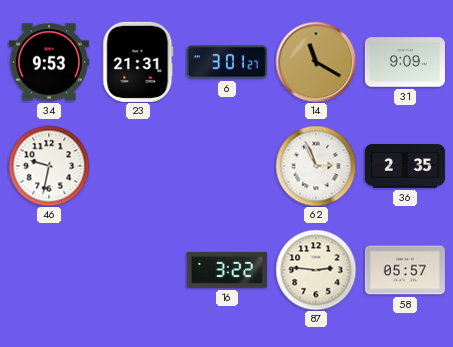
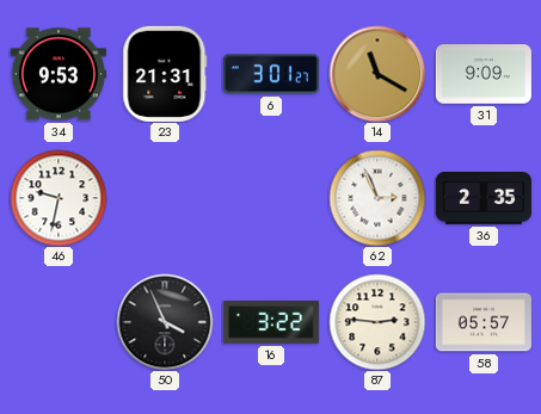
50: none -> 3:56 (165, 322)
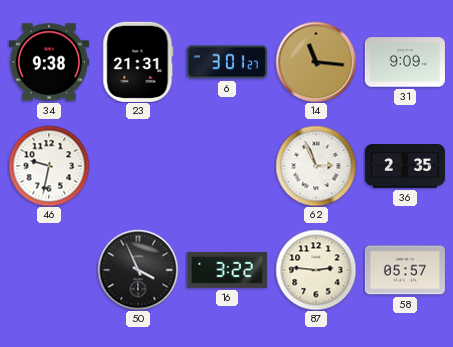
34: 9:53 -> 9:38 (49, 62)
14: 11:20 -> 11:16 (316, 62)
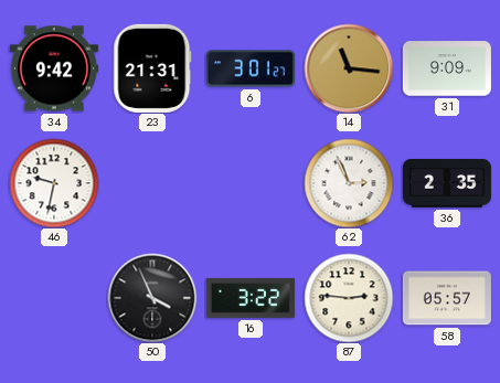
34: 9:38 -> 9:42 (54, 68)
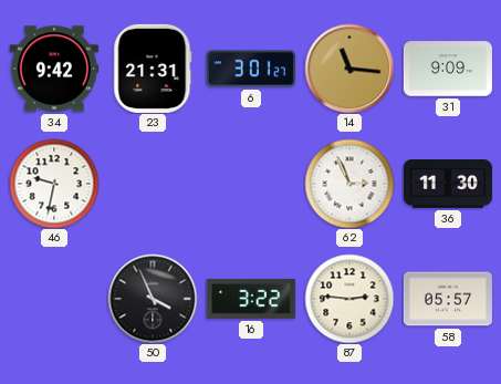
36: 2:35 -> 11:30 (448, 185)
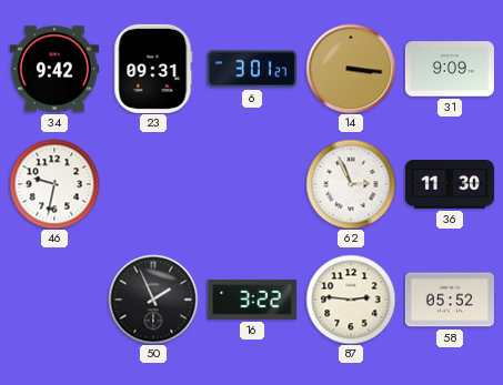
23: 21:31 -> 09:31 (153, 69)
14: 11:16 -> 3:16 (351, 69)
50: 3:56 -> 1:56 (153, 300)
58: 05:57 -> 05:52 (450, 300)
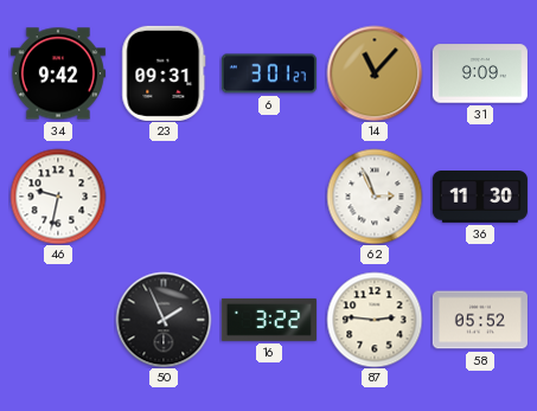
14: 3:16 -> 11:07 (375, 73)
